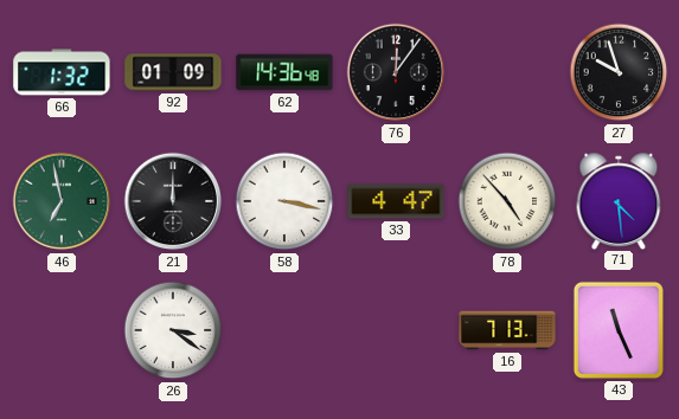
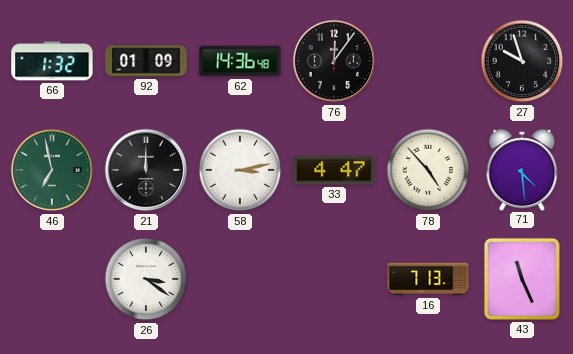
58: 3:17 -> 3:13 (240, 170)
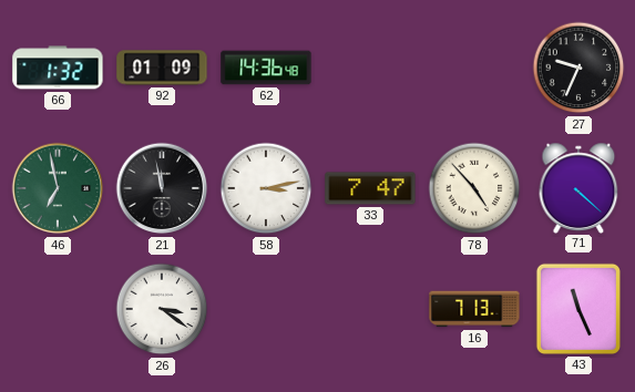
76: 12:06 -> none (334, 61)
27: 9:57 -> 9:34 (578, 68)
21: 12:00 -> 11:58 (162, 188)
33: 4:47 -> 7:47 (370, 188)
71: 4:29 -> 4:22 (578, 187)
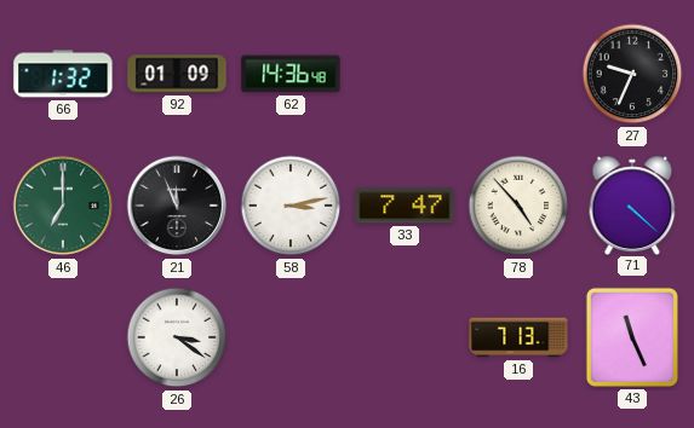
46: 6:58 -> 7:00 (63, 206)
21: 11:58 -> 11:56 (177, 206)
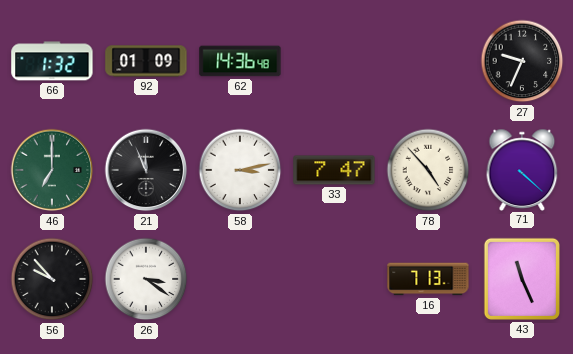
56: none -> 9:53 (52, 279)
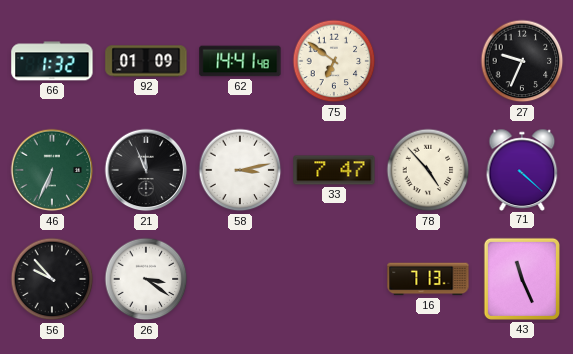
62: 14:36 -> 14:41 (240, 61)
75: none -> 6:51 (334, 61)
46: 7:00 -> 6:34 (52, 170)
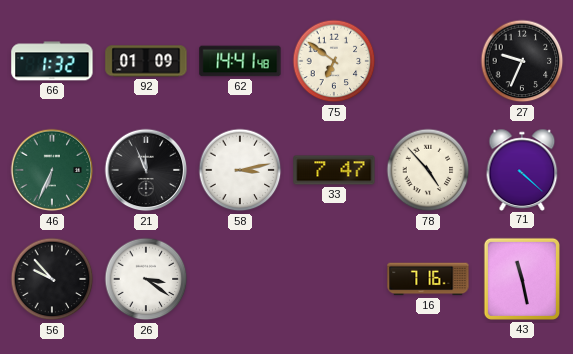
16: 7:13 -> 7:16 (428, 279)
43: 11:26 -> 11:28 (522, 279)
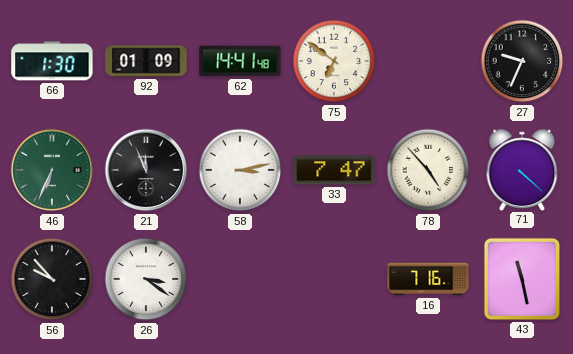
66: 1:32 -> 1:30 (52, 61)
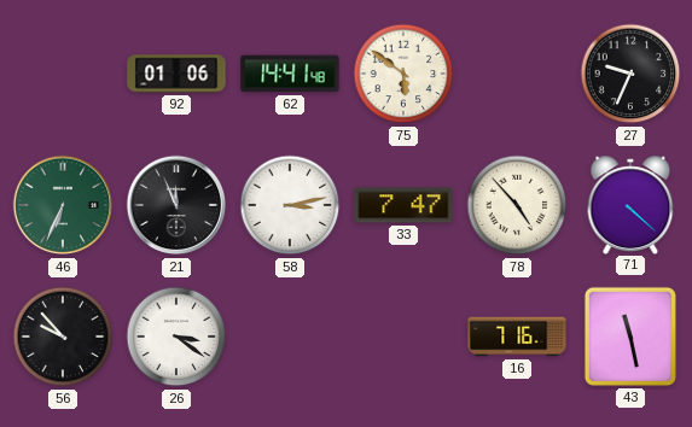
66: 1:30 -> none (52, 61)
92: 01:09 -> 01:06 (176, 74)
75: 6:51 -> 5:51 (403, 74)
